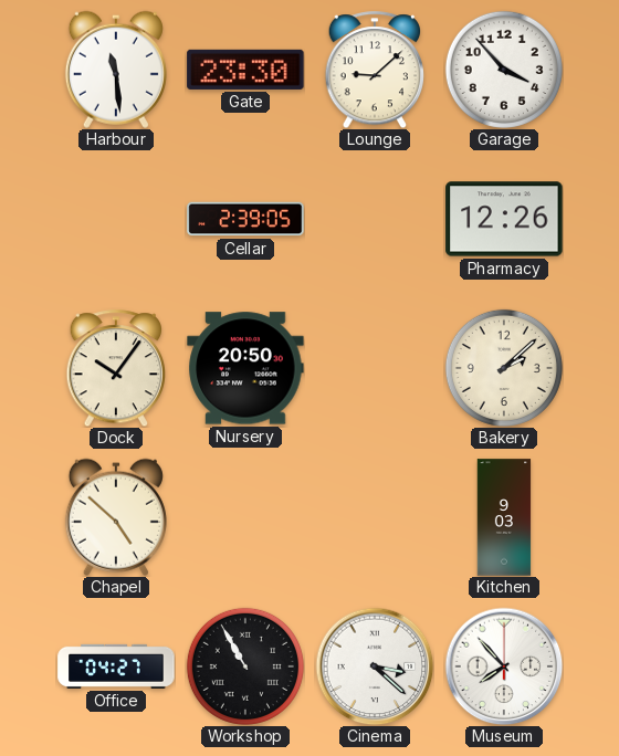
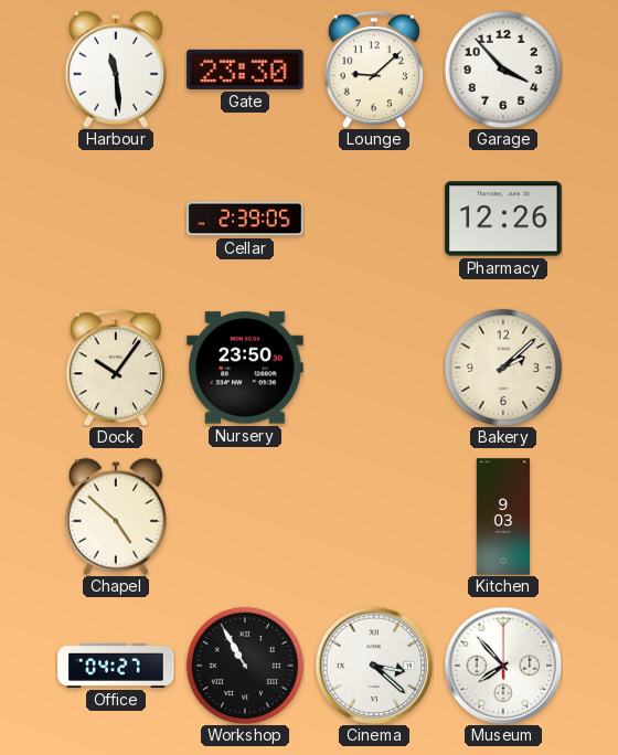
Nursery: 20:50 -> 23:50 (245, 368)
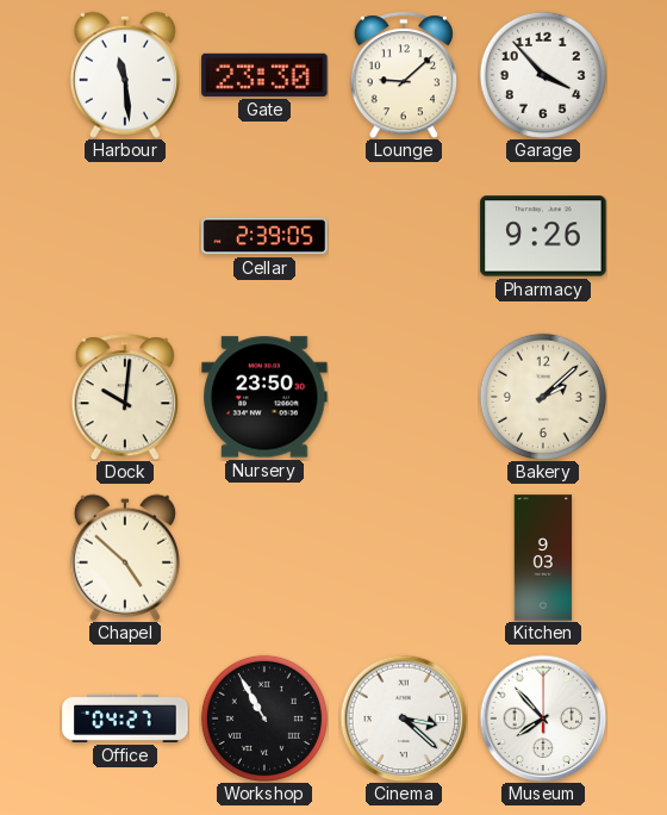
Pharmacy: 12:26 -> 9:26 (543, 236)
Dock: 10:06 -> 10:01 (124, 397)
